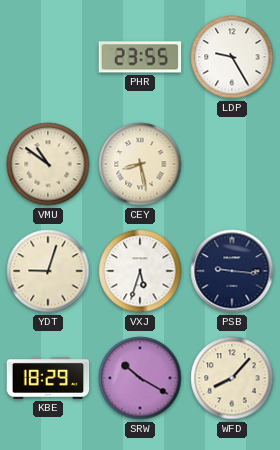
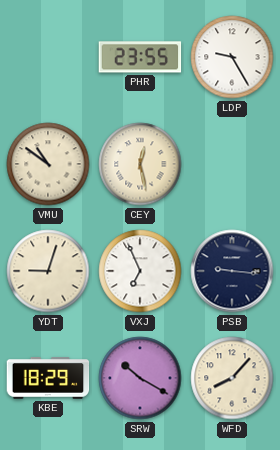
CEY: 8:28 -> 12:28 (140, 164)
VXJ: 5:33 -> 6:56 (140, 271)
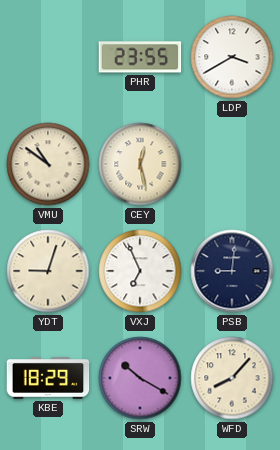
LDP: 9:25 -> 3:40 (232, 57)
PSB: 9:16 -> 9:01 (232, 271)
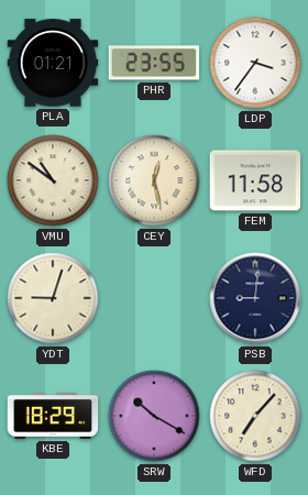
PLA: none -> 01:21 (53, 63)
LDP: 3:40 -> 3:36 (255, 63)
FEM: none -> 11:58 (255, 180)
VXJ: 6:56 -> none (140, 271)
WFD: 8:07 -> 7:07 (255, 416)
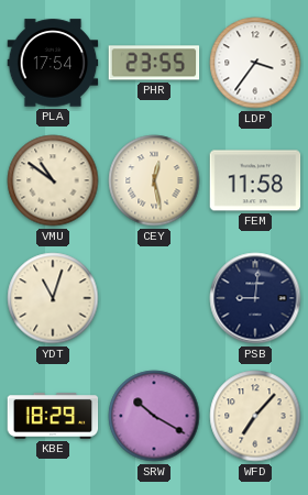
PLA: 01:21 -> 17:54 (53, 63)
YDT: 9:03 -> 11:03 (53, 298)
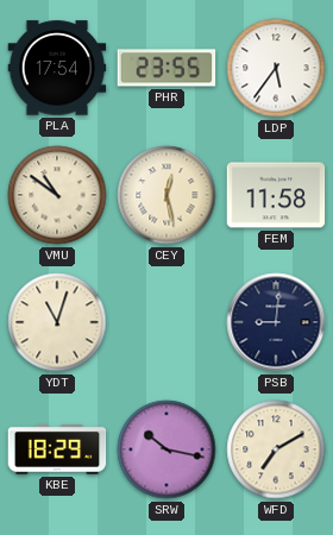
LDP: 3:36 -> 5:36 (276, 68)
SRW: 10:20 -> 10:17 (166, 449)
WFD: 7:07 -> 7:10 (276, 449)
